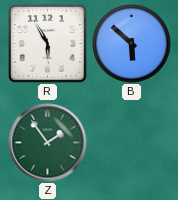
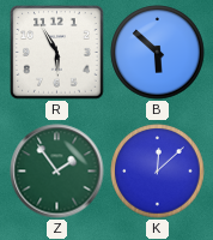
K: none -> 12:08 (158, 172)
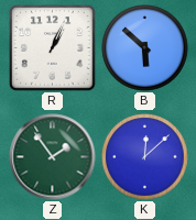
R: 5:55 -> 1:04 (53, 48)
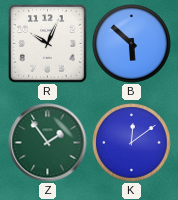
R: 1:04 -> 10:04 (48, 44)
K: 12:08 -> 12:09 (132, 143)
